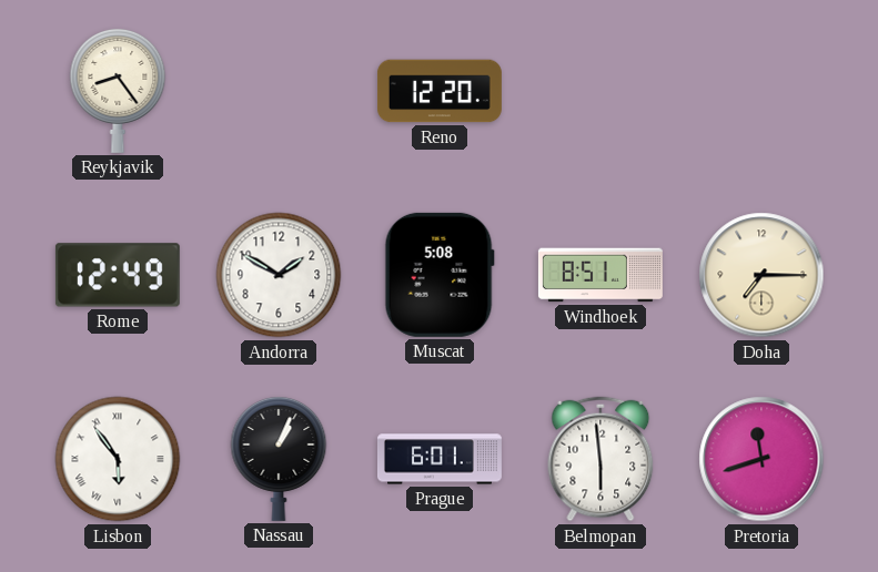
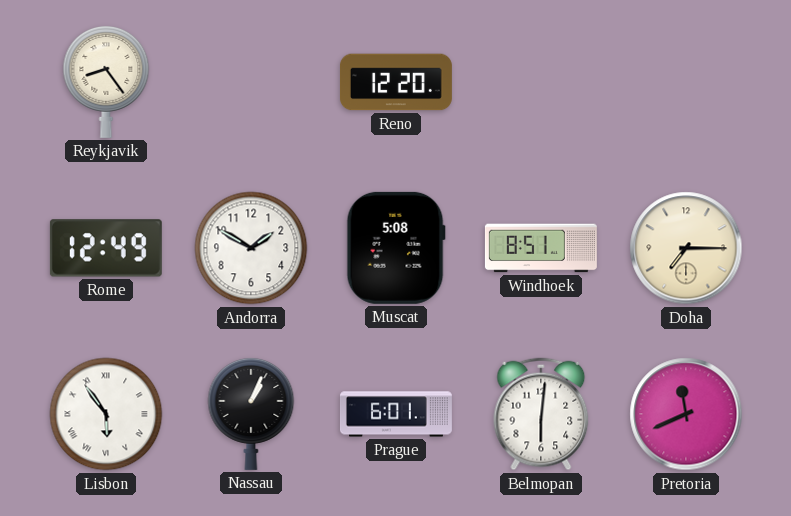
Belmopan: 5:59 -> 6:01 (541, 414)
Pretoria: 11:42 -> 11:41 (686, 414)
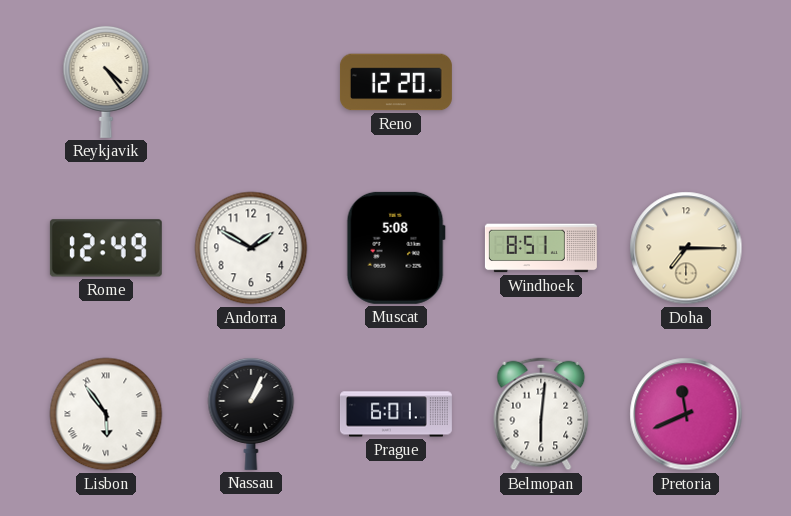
Reykjavik: 8:24 -> 4:24 (106, 81)
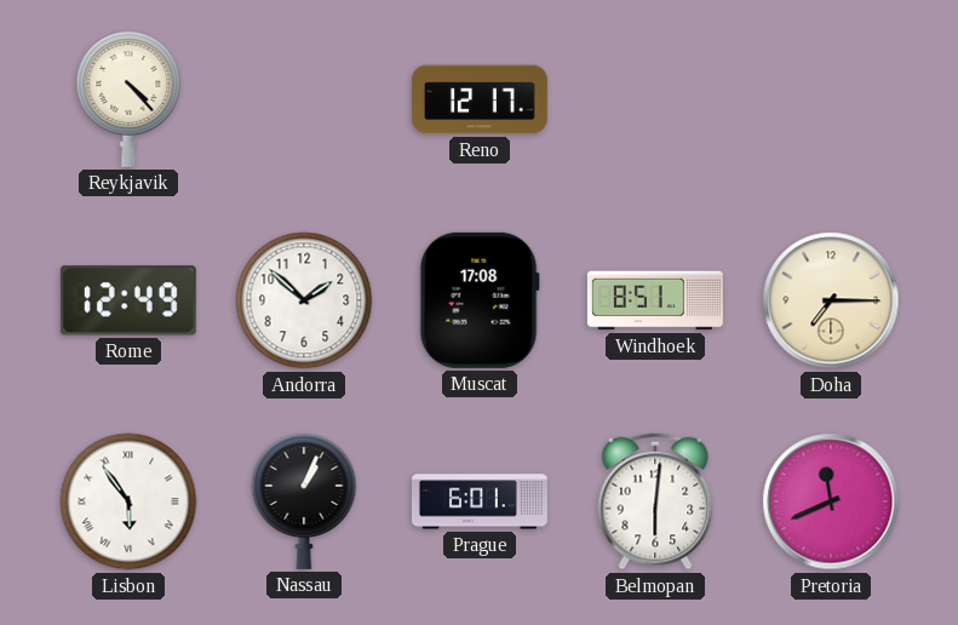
Reykjavik: 4:24 -> 4:23 (128, 98)
Reno: 12:20 -> 12:17 (480, 99)
Andorra: 1:50 -> 1:52 (304, 300)
Muscat: 5:08 -> 17:08 (480, 300)
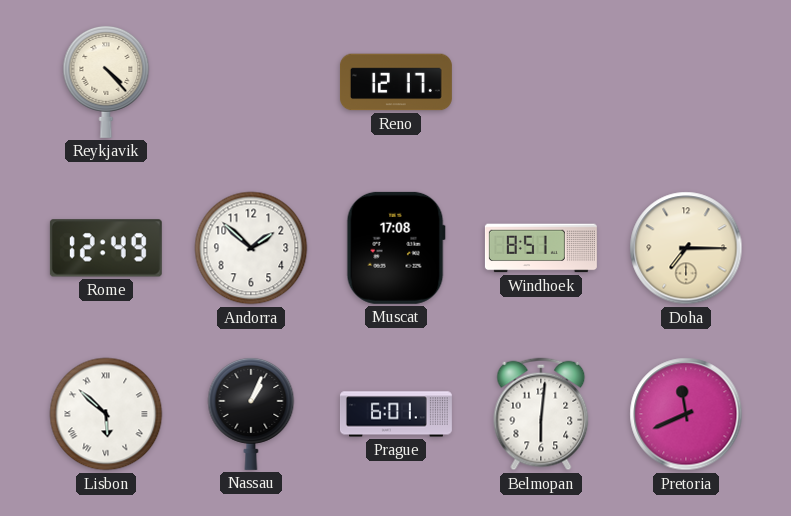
Lisbon: 5:54 -> 5:52 (106, 414)
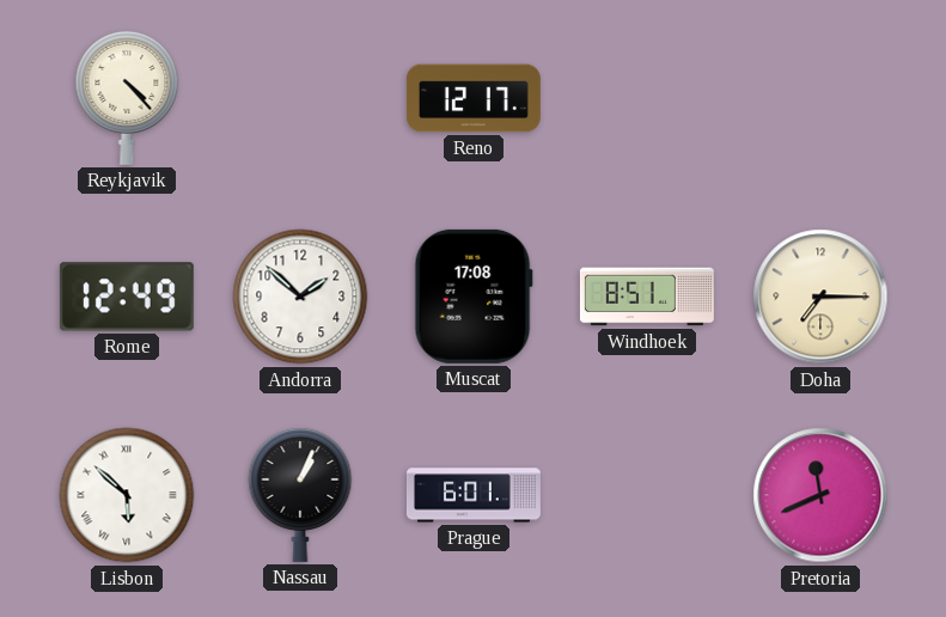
Belmopan: 6:01 -> none (541, 414)
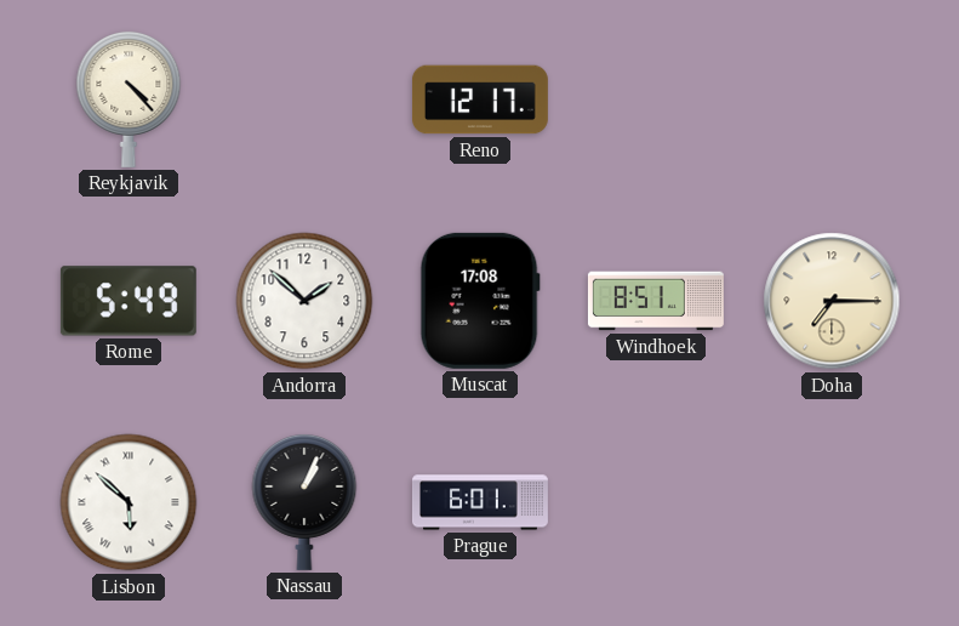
Rome: 12:49 -> 5:49 (129, 301)
Pretoria: 11:41 -> none (820, 495)
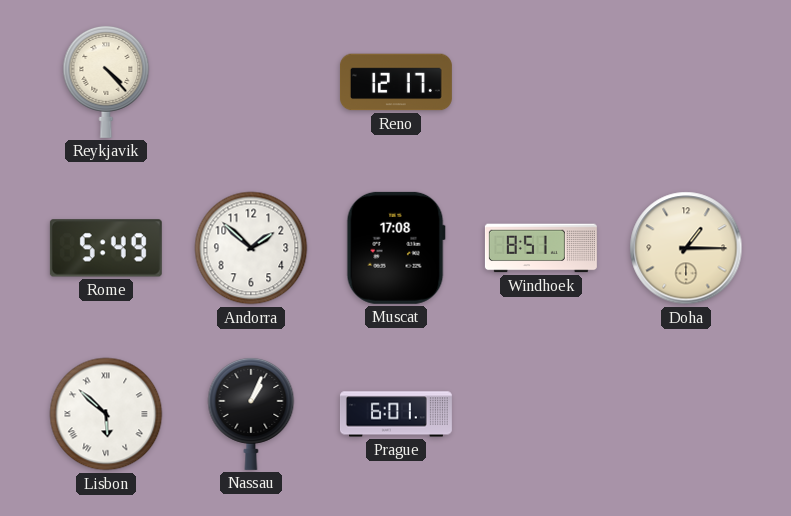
Doha: 7:15 -> 1:15 (686, 248)
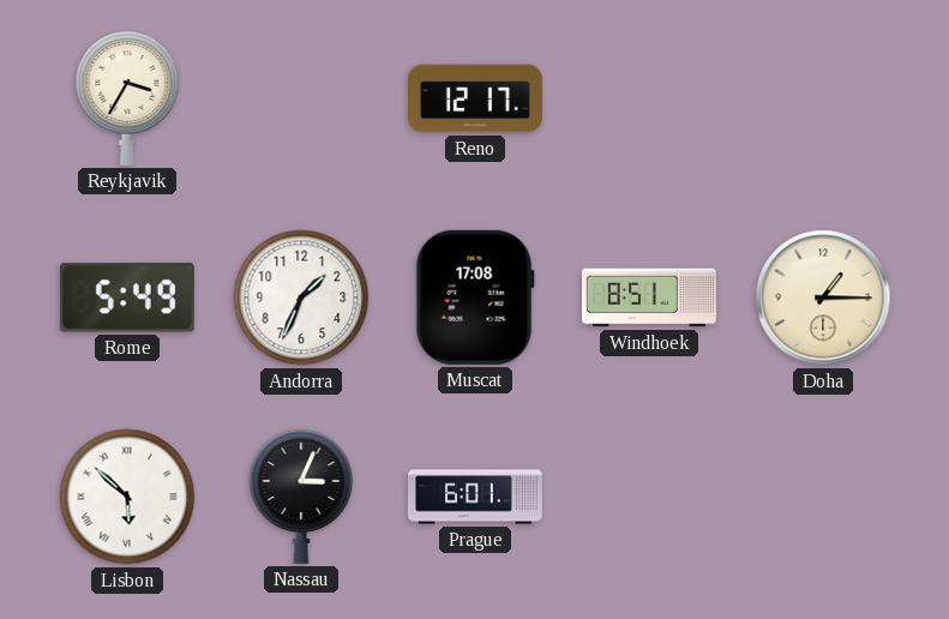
Reykjavik: 4:23 -> 3:35 (127, 97)
Andorra: 1:52 -> 1:34 (301, 298)
Nassau: 1:04 -> 3:04 (301, 495)
